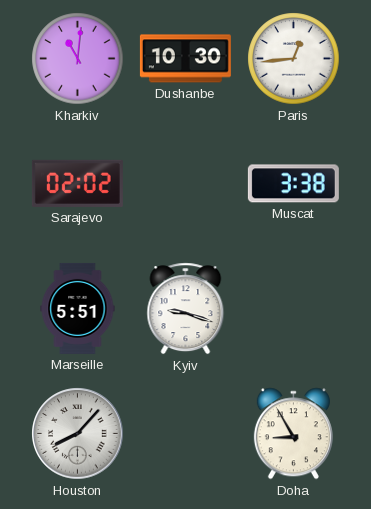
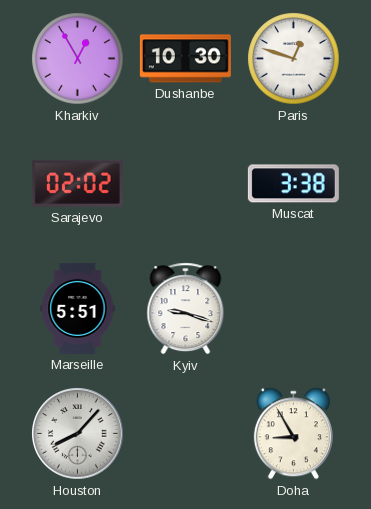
Kharkiv: 11:01 -> 12:55 (78, 59)
Paris: 12:44 -> 12:48 (294, 59)
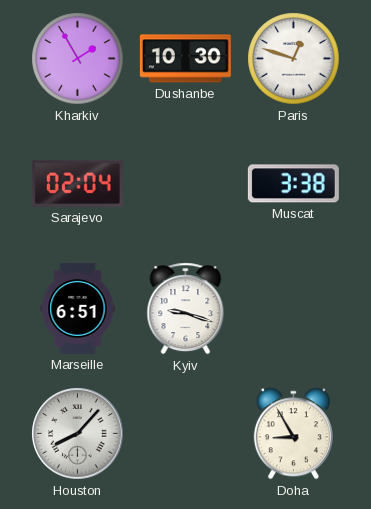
Kharkiv: 12:55 -> 1:55 (78, 59)
Sarajevo: 02:02 -> 02:04 (77, 183)
Marseille: 5:51 -> 6:51 (78, 308)
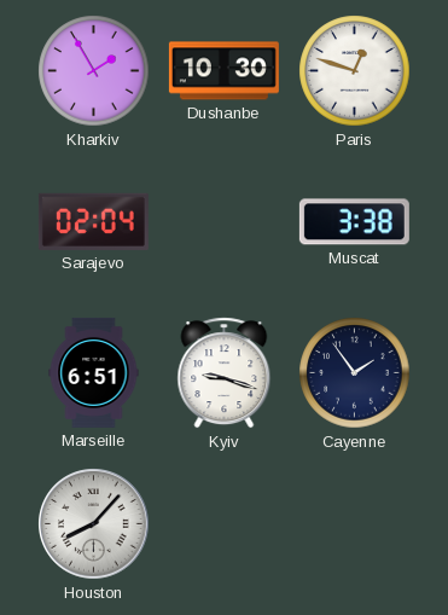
Cayenne: none -> 1:54 (355, 373)
Doha: 8:55 -> none (293, 434)
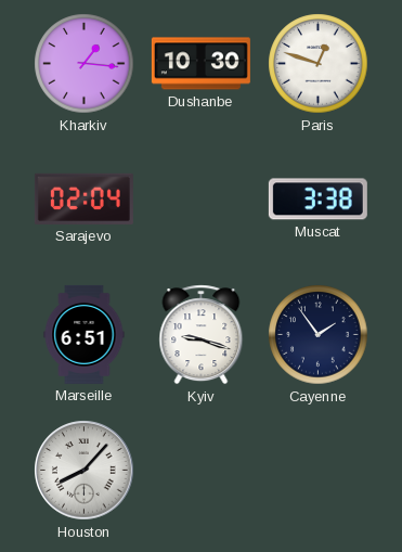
Kharkiv: 1:55 -> 1:16 (85, 64)
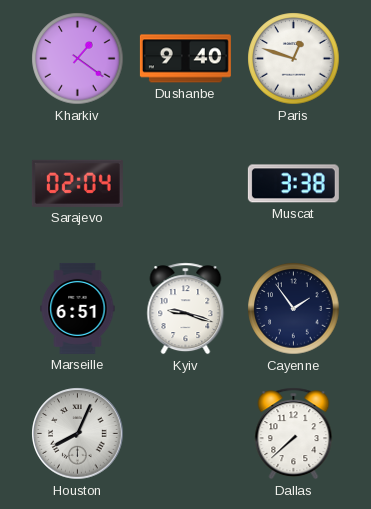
Kharkiv: 1:16 -> 1:21 (78, 59)
Dushanbe: 10:30 -> 9:40 (185, 59)
Houston: 8:07 -> 8:04 (78, 434)
Dallas: none -> 7:38 (294, 434)
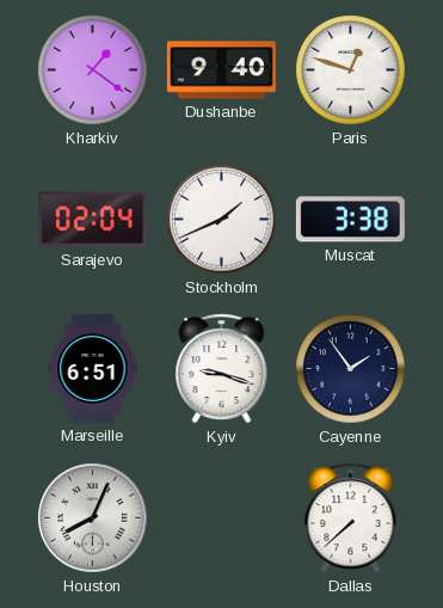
Stockholm: none -> 1:41 (222, 220)
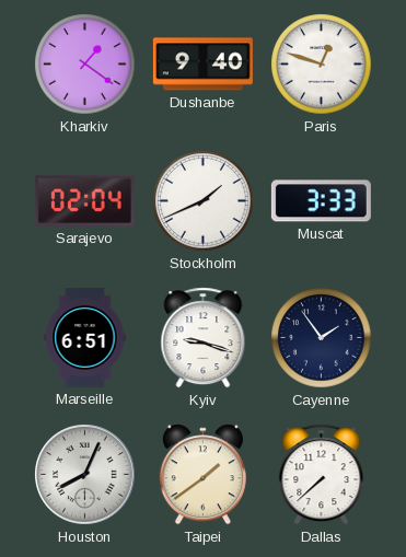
Muscat: 3:38 -> 3:33 (321, 201)
Taipei: none -> 1:39 (202, 475)
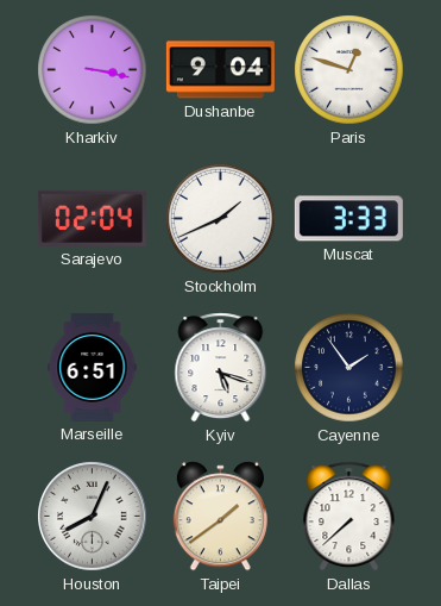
Kharkiv: 1:21 -> 3:17 (93, 70)
Dushanbe: 9:40 -> 9:04 (220, 70)
Kyiv: 9:18 -> 5:18 (221, 368)
